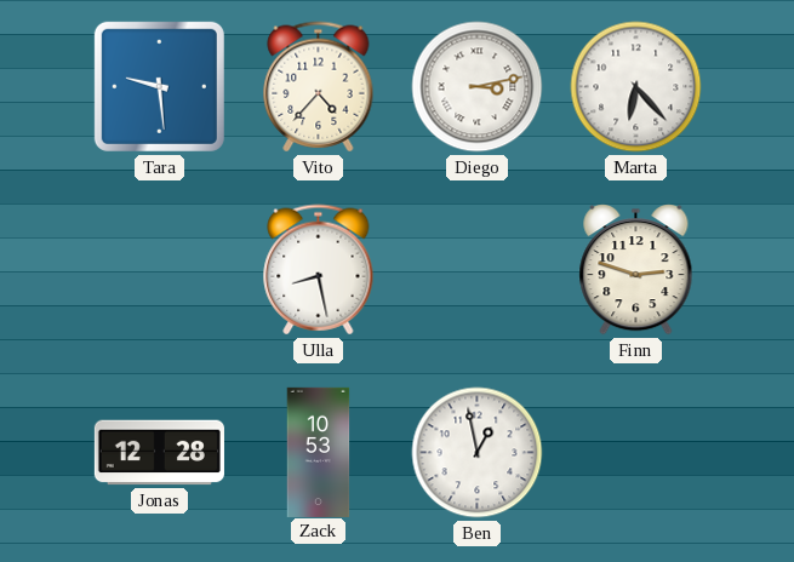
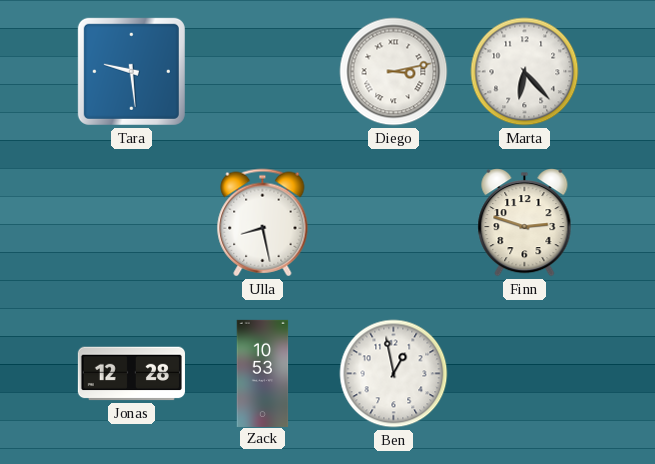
Vito: 4:37 -> none (319, 87)
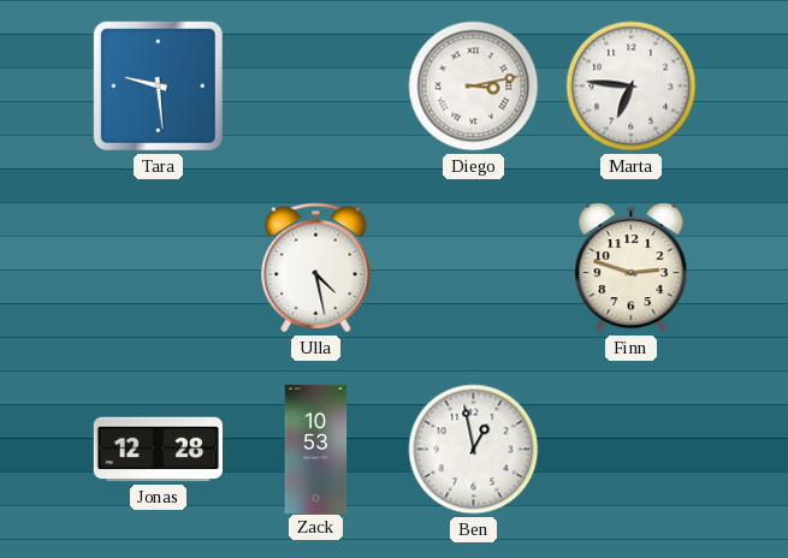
Marta: 6:23 -> 6:46 (632, 87)
Ulla: 8:28 -> 4:28 (316, 268)
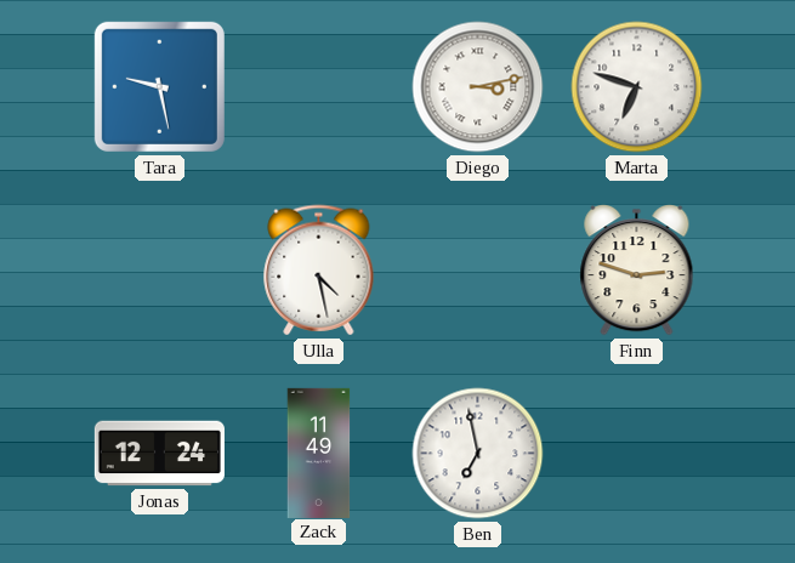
Tara: 9:29 -> 9:28 (159, 86)
Marta: 6:46 -> 6:48 (637, 87)
Jonas: 12:28 -> 12:24 (159, 454)
Zack: 10:53 -> 11:49 (319, 453)
Ben: 12:58 -> 6:58 (478, 454)
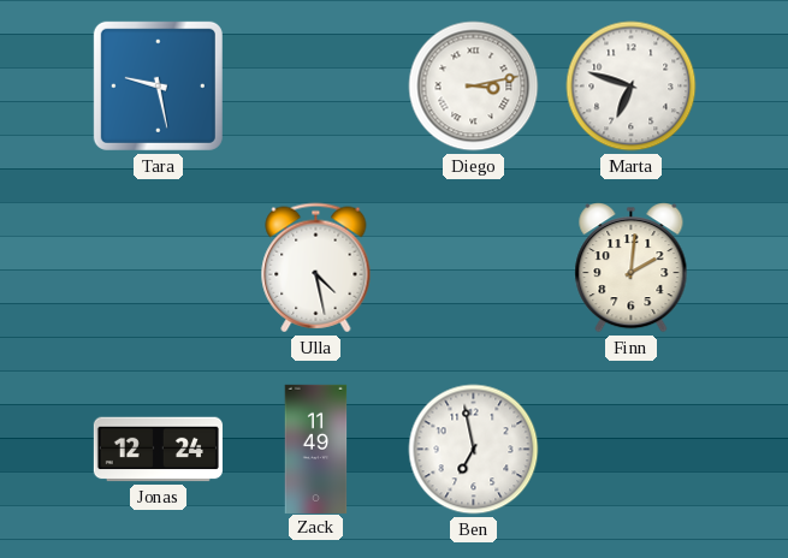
Finn: 2:48 -> 2:01 (632, 268)
